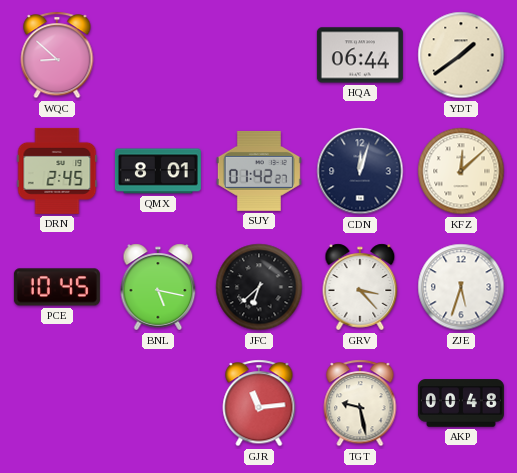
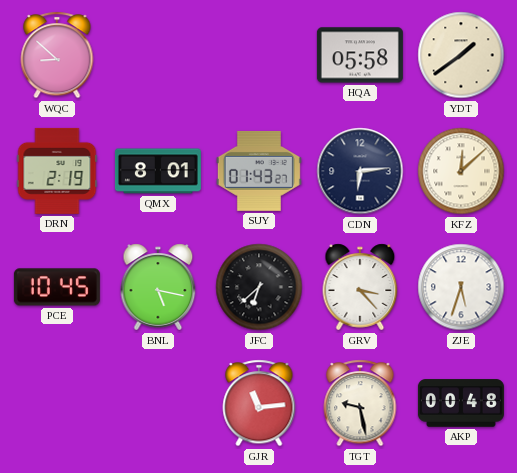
HQA: 06:44 -> 05:58 (360, 55)
DRN: 2:45 -> 2:19 (57, 171)
SUY: 01:42 -> 01:43 (259, 171)
CDN: 12:03 -> 6:14 (360, 171)
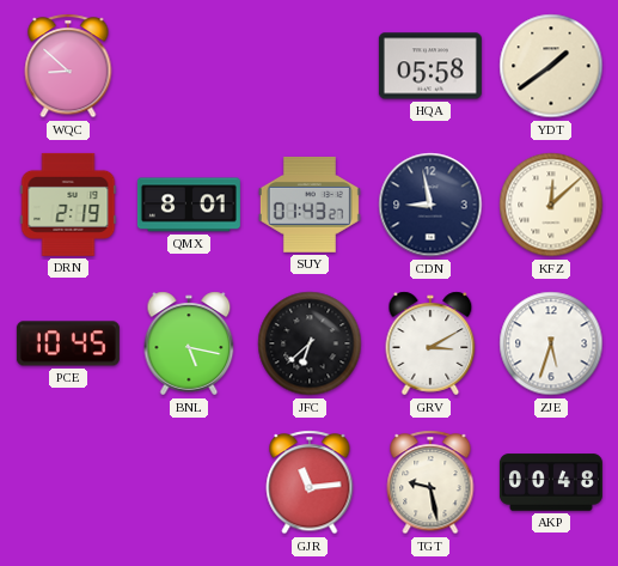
CDN: 6:14 -> 8:58 (430, 205)
GRV: 3:23 -> 3:10 (430, 343)
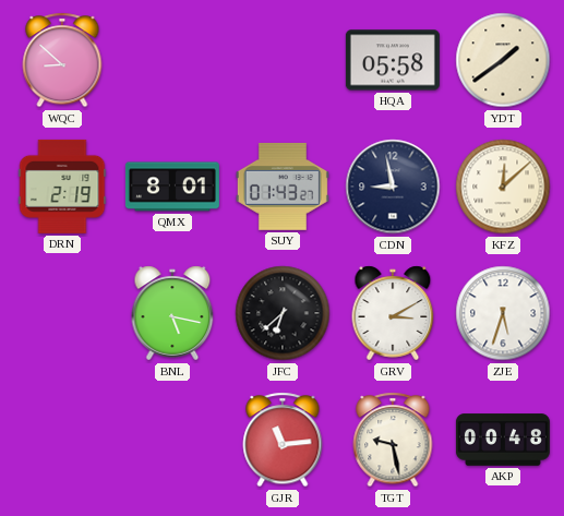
PCE: 10:45 -> none (68, 343)
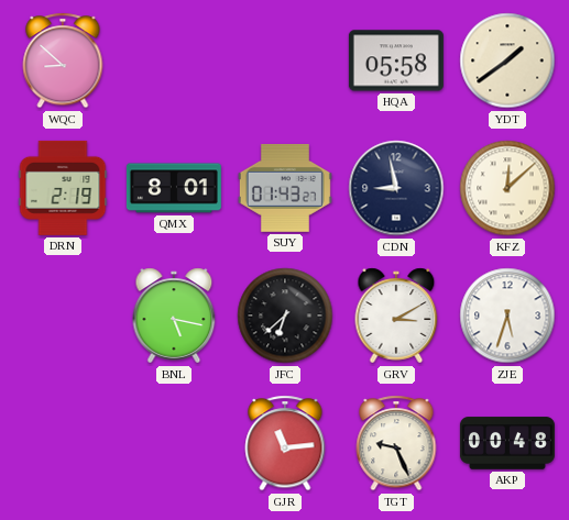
TGT: 9:28 -> 9:26 (396, 443)
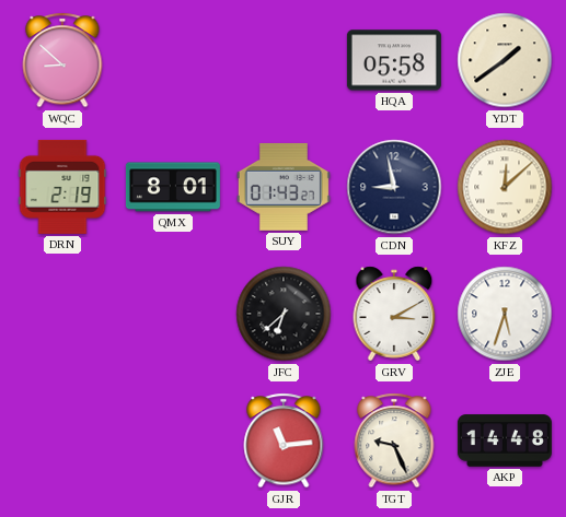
BNL: 5:17 -> none (174, 316)
AKP: 00:48 -> 14:48 (505, 440)
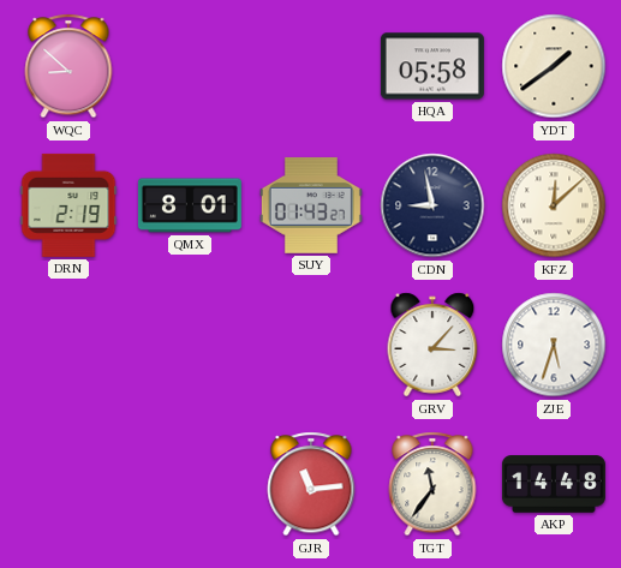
JFC: 6:38 -> none (284, 314)
GRV: 3:10 -> 3:07 (432, 345)
TGT: 9:26 -> 11:36 (432, 484)
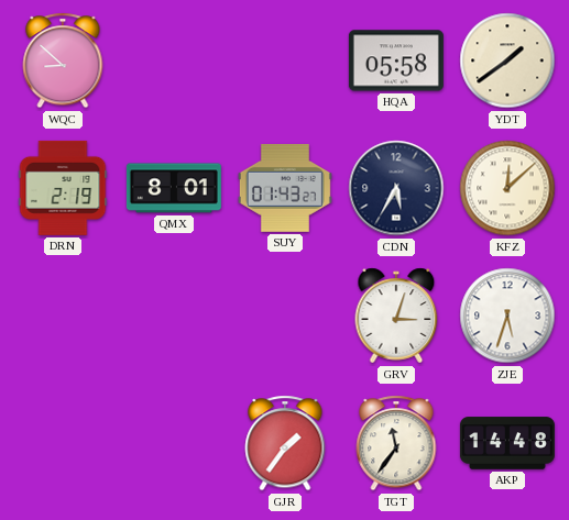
CDN: 8:58 -> 5:35 (396, 188)
GRV: 3:07 -> 3:03 (396, 316)
GJR: 11:14 -> 1:36 (285, 443)
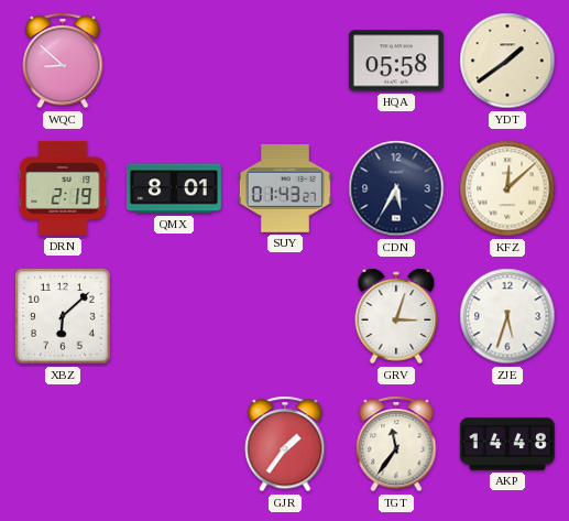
XBZ: none -> 6:08 (63, 316)
